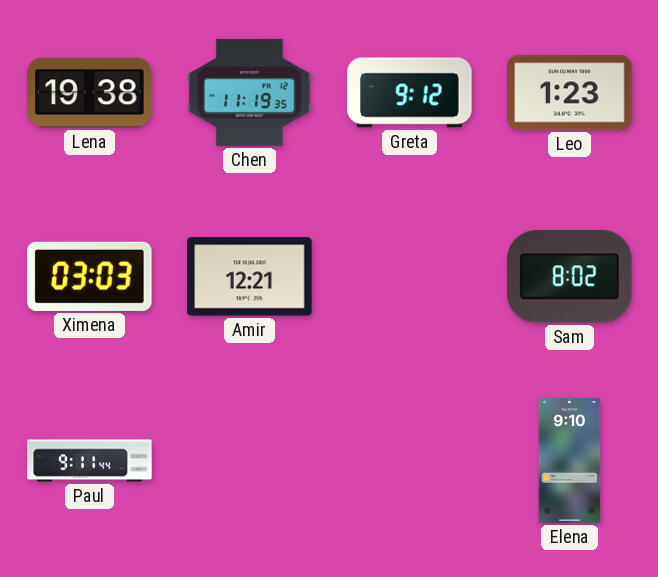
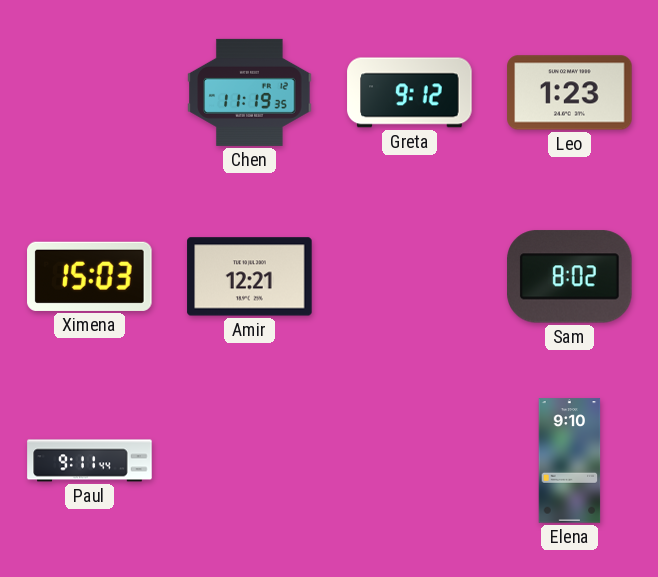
Lena: 19:38 -> none (90, 93)
Ximena: 03:03 -> 15:03 (90, 276)
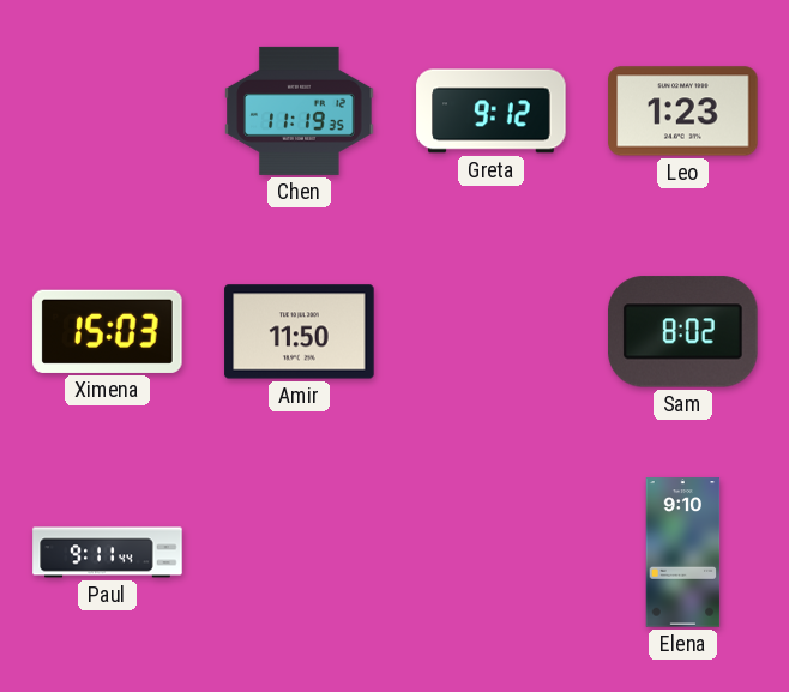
Amir: 12:21 -> 11:50 (300, 332)
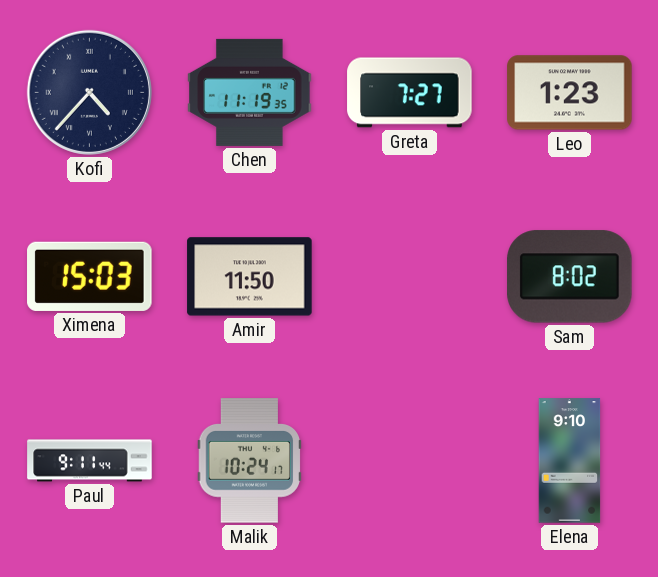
Kofi: none -> 4:37 (89, 92)
Greta: 9:12 -> 7:27 (410, 93)
Malik: none -> 10:24 (250, 461)
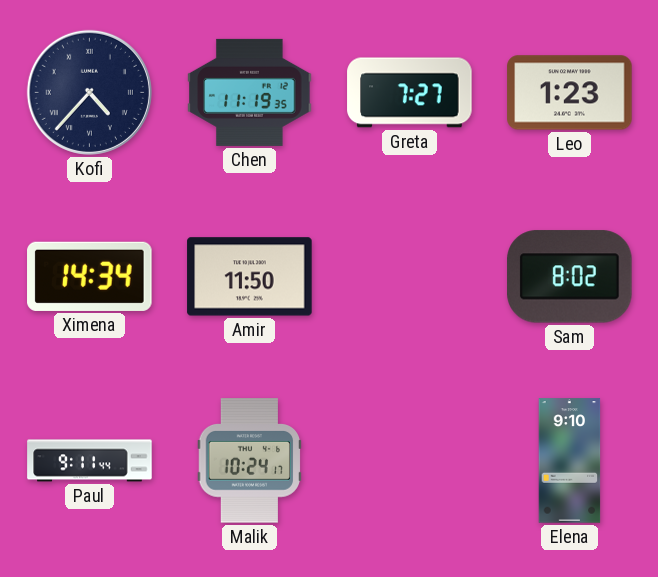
Ximena: 15:03 -> 14:34 (90, 276)
